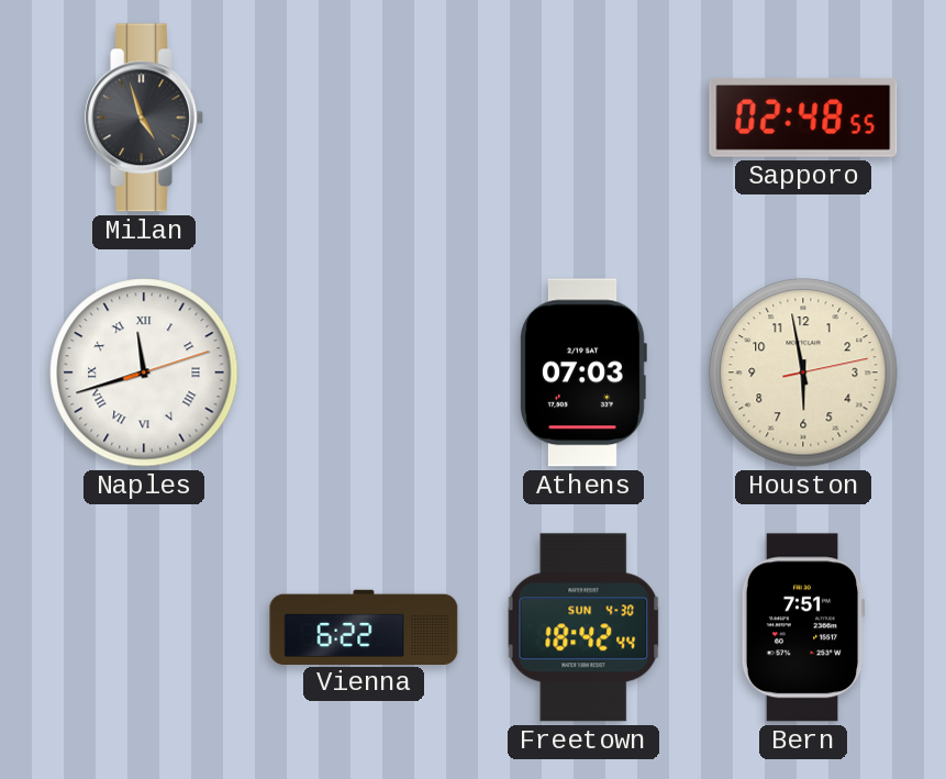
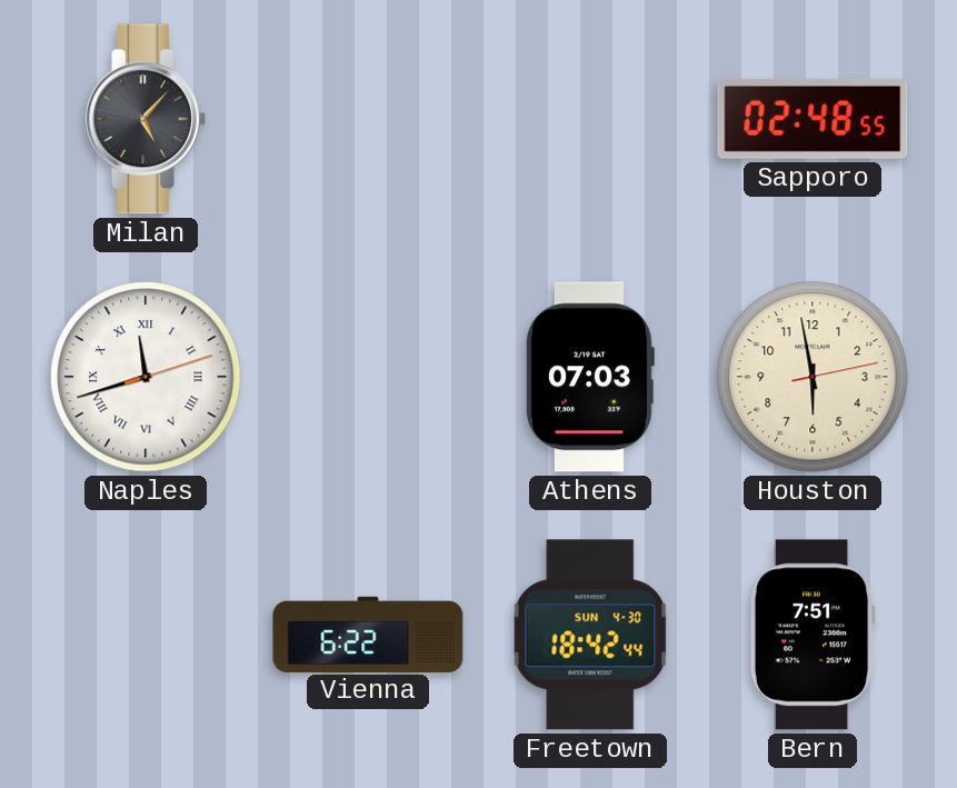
Milan: 4:57 -> 5:07 (146, 119)
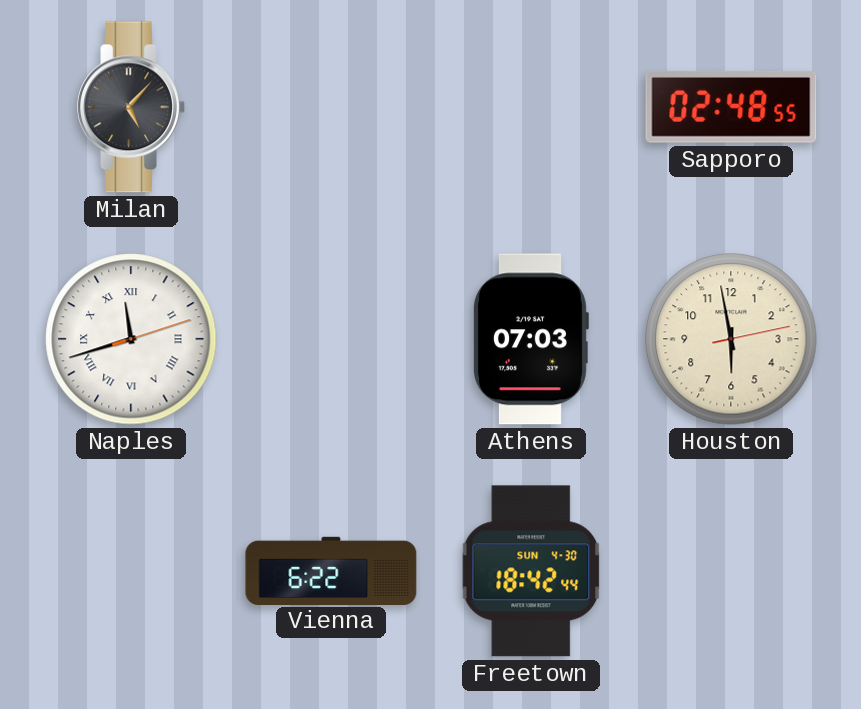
Bern: 7:51 -> none (813, 635)
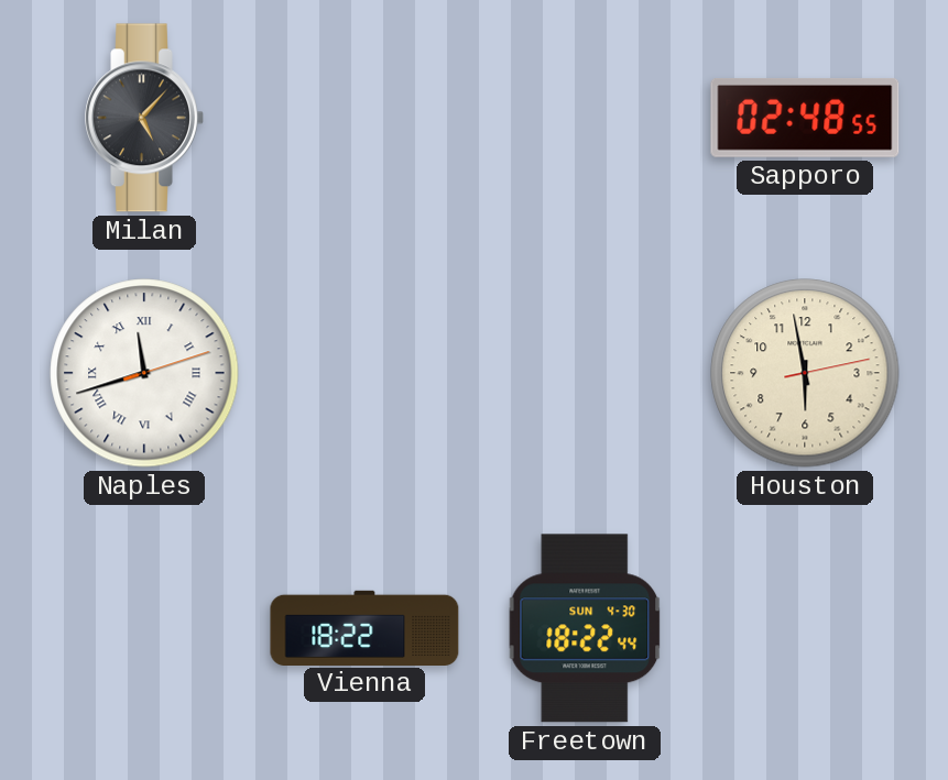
Athens: 07:03 -> none (531, 339)
Vienna: 6:22 -> 18:22 (364, 627)
Freetown: 18:42 -> 18:22 (585, 628)
